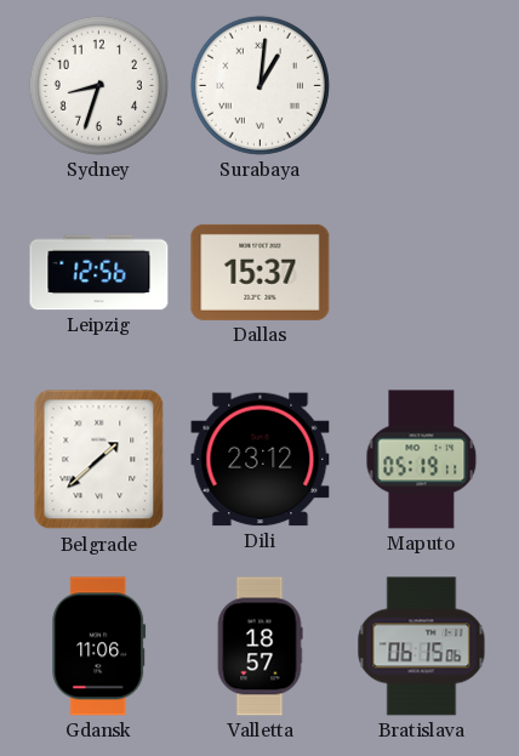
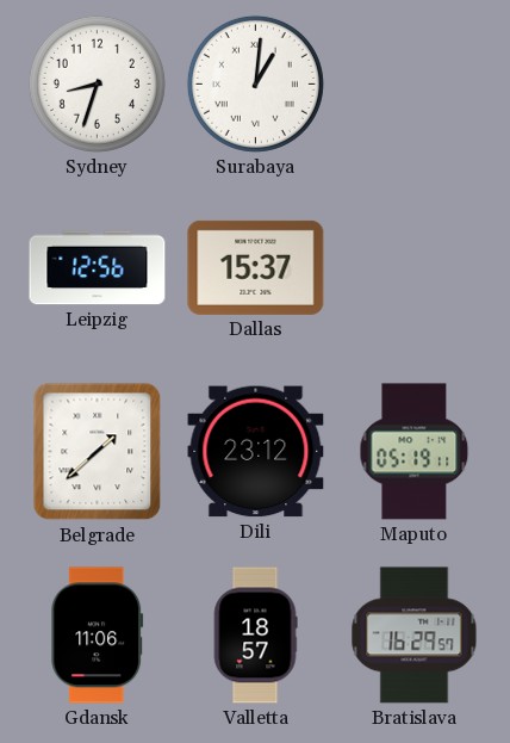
Bratislava: 06:15 -> 16:29 (415, 636)
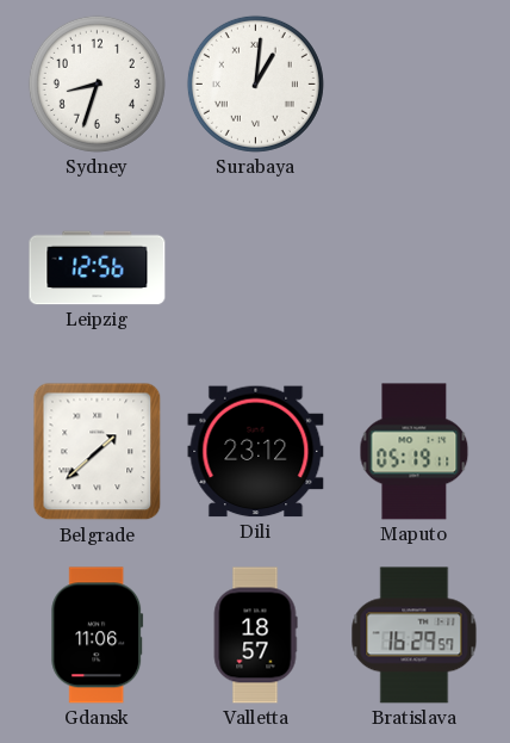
Dallas: 15:37 -> none (256, 267)
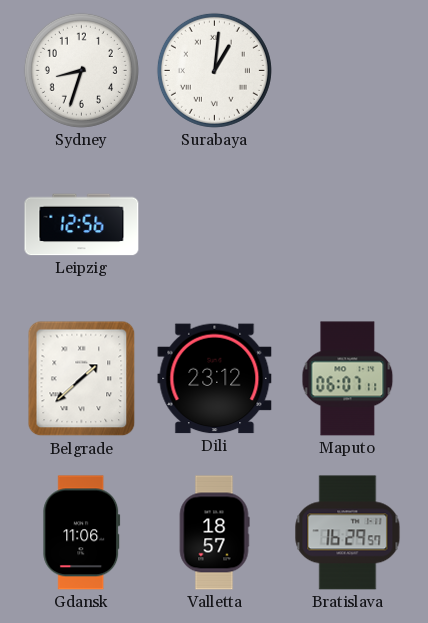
Maputo: 05:19 -> 06:07 (348, 379)
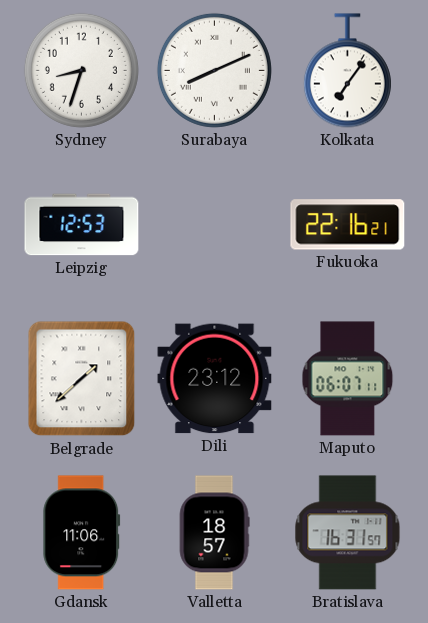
Surabaya: 1:01 -> 8:11 (214, 70)
Kolkata: none -> 7:06 (347, 71)
Leipzig: 12:56 -> 12:53 (82, 225)
Fukuoka: none -> 22:16 (348, 225)
Bratislava: 16:29 -> 16:31 (348, 533)
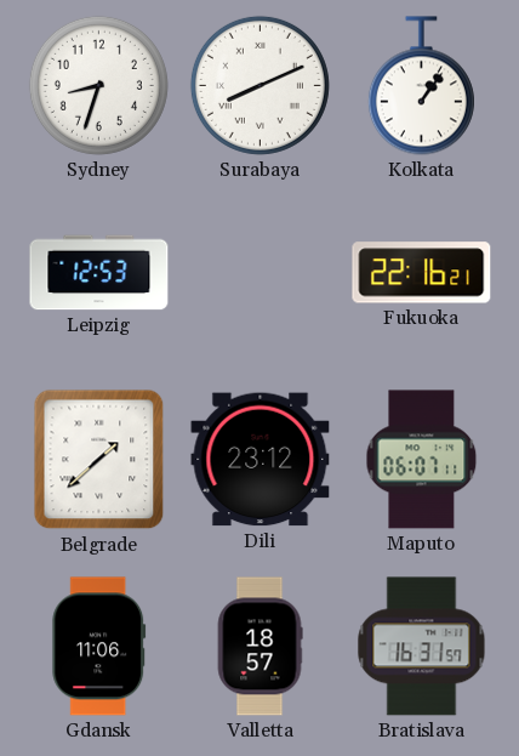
Kolkata: 7:06 -> 1:06 (421, 86)
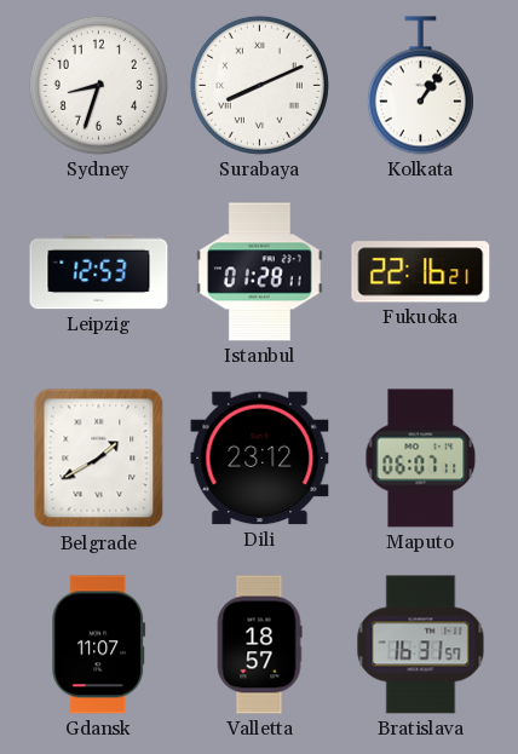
Istanbul: none -> 01:28 (260, 272)
Belgrade: 1:38 -> 1:40 (99, 459)
Gdansk: 11:06 -> 11:07 (99, 645)
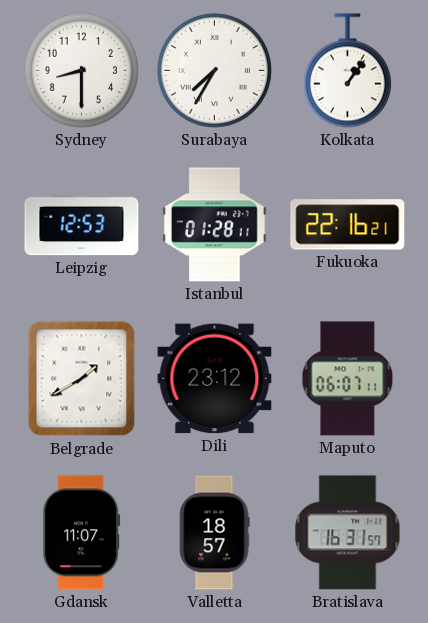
Sydney: 8:33 -> 8:30 (81, 70)
Surabaya: 8:11 -> 7:35 (214, 70)
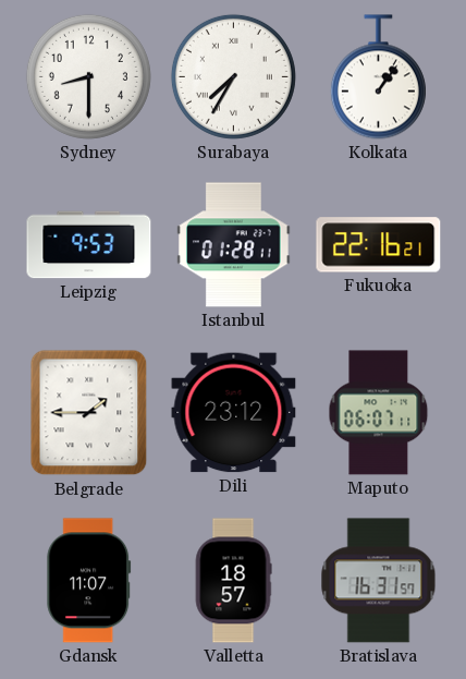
Leipzig: 12:53 -> 9:53 (89, 245)
Belgrade: 1:40 -> 1:45 (89, 413)
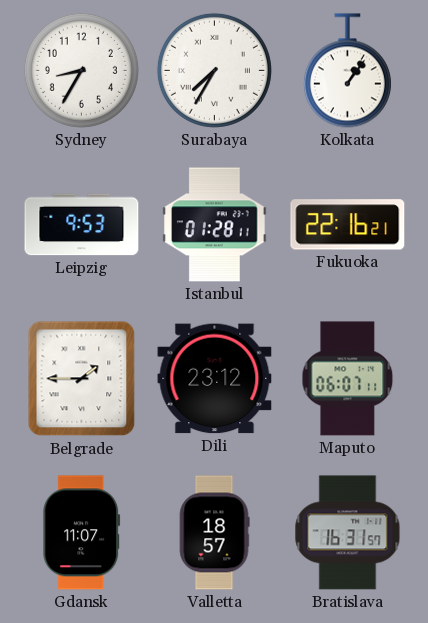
Sydney: 8:30 -> 8:35 (81, 70)
